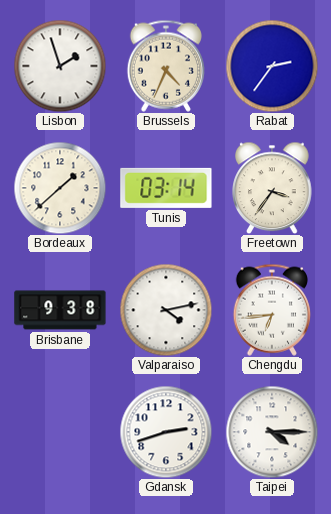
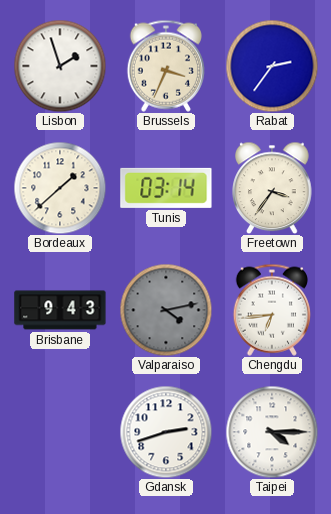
Brussels: 4:34 -> 3:34 (165, 66)
Brisbane: 9:38 -> 9:43 (60, 310)
Valparaiso dial: white -> grey (166, 310)
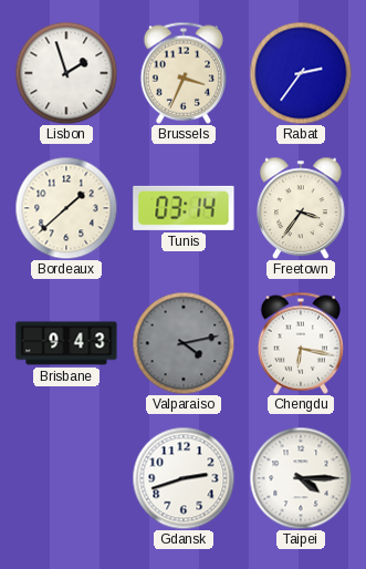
Chengdu: 6:44 -> 6:17 (300, 343)
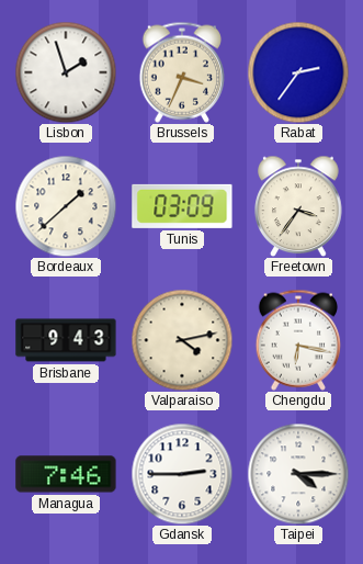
Tunis: 03:14 -> 03:09 (182, 206)
Valparaiso dial: grey -> cream (182, 340)
Managua: none -> 7:46 (66, 474)
Gdansk: 2:42 -> 2:45 (182, 474)
